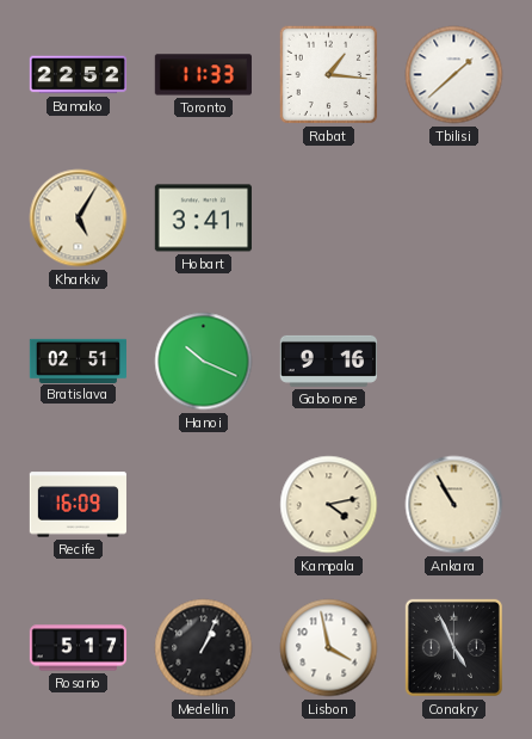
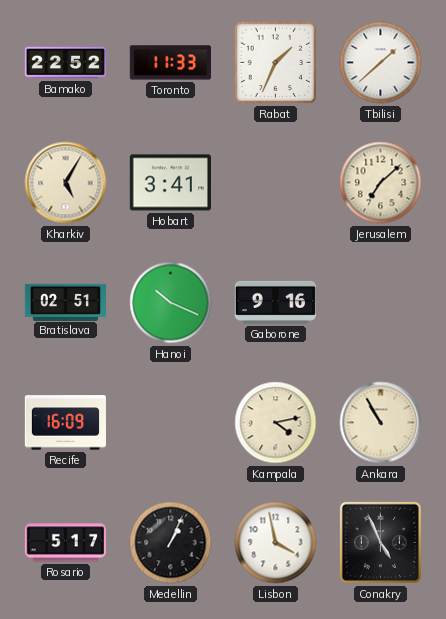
Rabat: 1:16 -> 1:34 (276, 63)
Jerusalem: none -> 7:08 (381, 183)
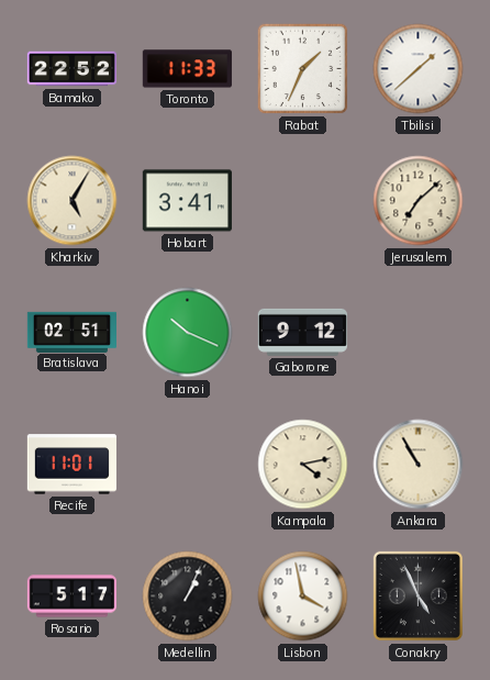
Gaborone: 9:16 -> 9:12 (302, 332)
Recife: 16:09 -> 11:01 (71, 465)
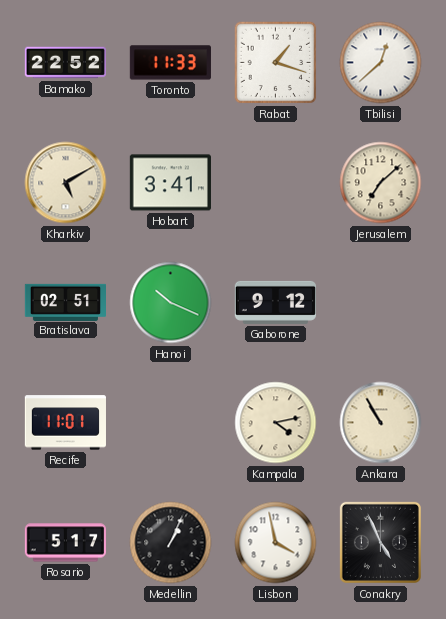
Rabat: 1:34 -> 1:18 (276, 63)
Tbilisi: 1:38 -> 12:38 (381, 63)
Kharkiv: 5:05 -> 5:10 (66, 183)
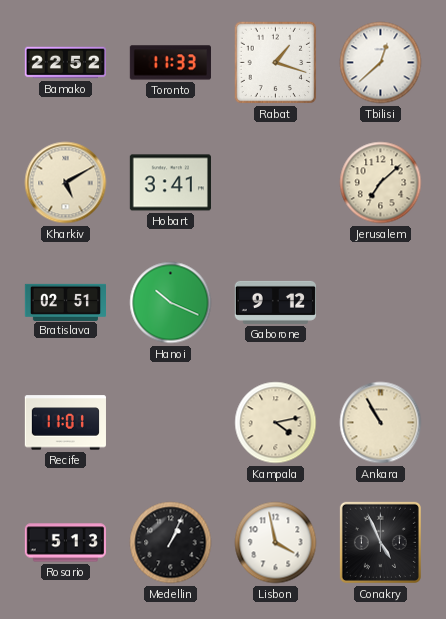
Rosario: 5:17 -> 5:13 (65, 543)
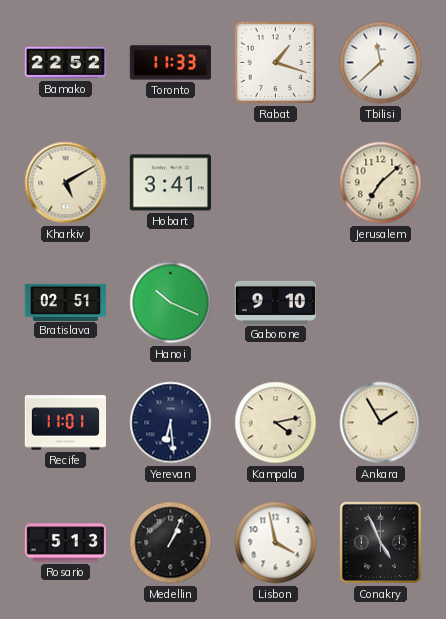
Tbilisi: 12:38 -> 11:38 (381, 63)
Gaborone: 9:12 -> 9:10 (275, 302)
Yerevan: none -> 6:29 (171, 423)
Ankara: 10:55 -> 1:55 (381, 423)
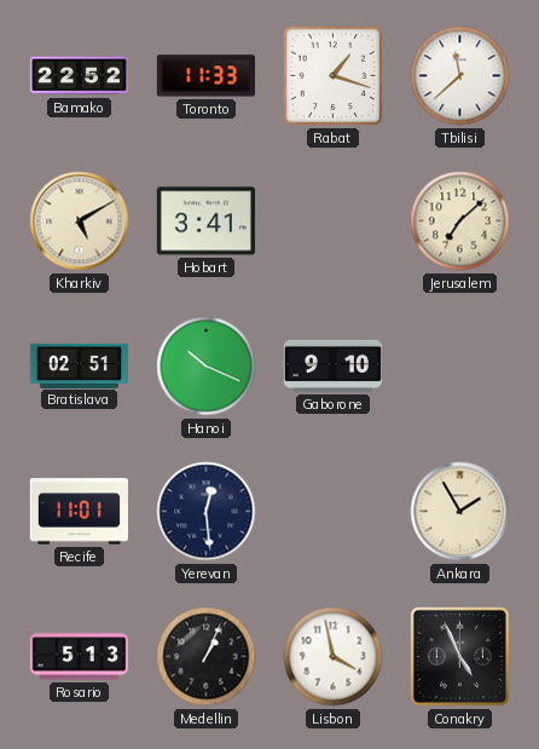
Yerevan: 6:29 -> 12:29 (207, 512)
Kampala: 4:13 -> none (276, 423)
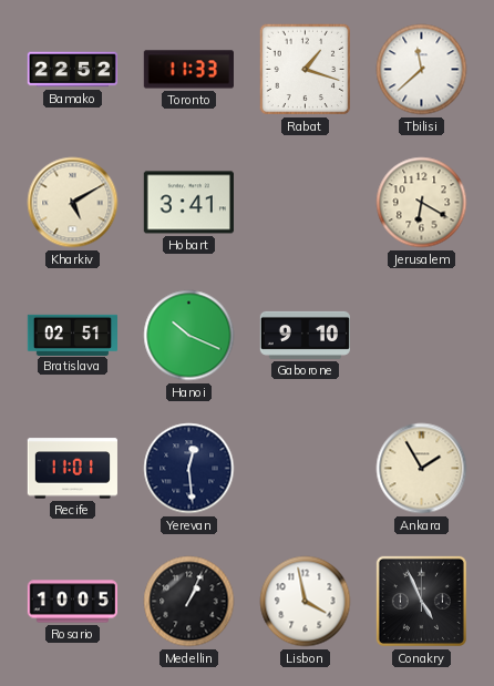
Jerusalem: 7:08 -> 6:20 (422, 203)
Rosario: 5:13 -> 10:05 (72, 602)
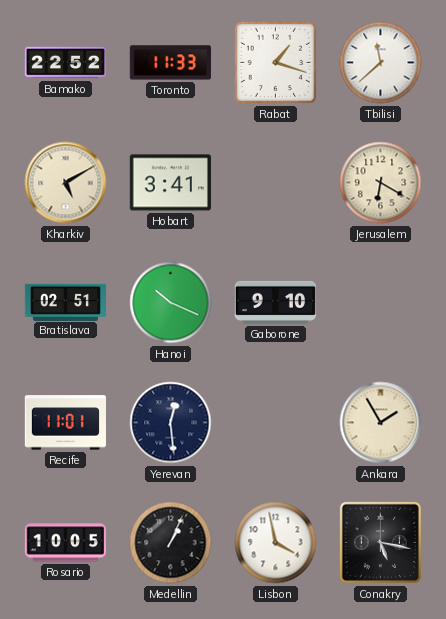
Conakry: 4:56 -> 5:17 (380, 542)
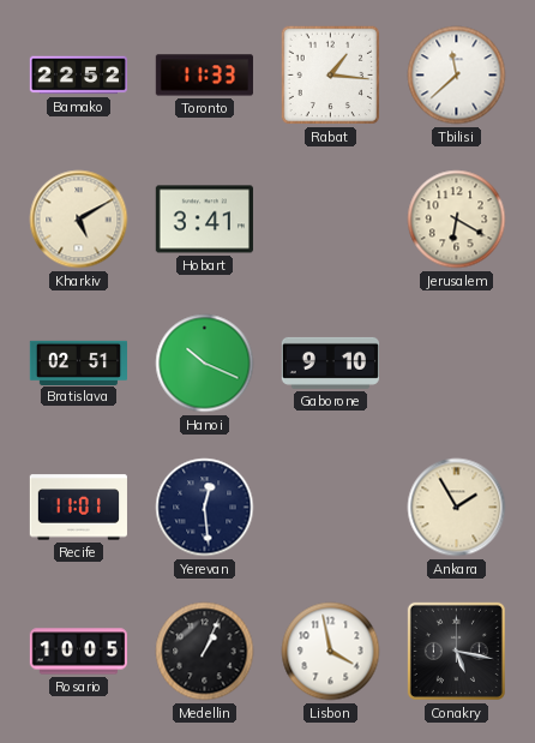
Rabat: 1:18 -> 1:16 (331, 76)
